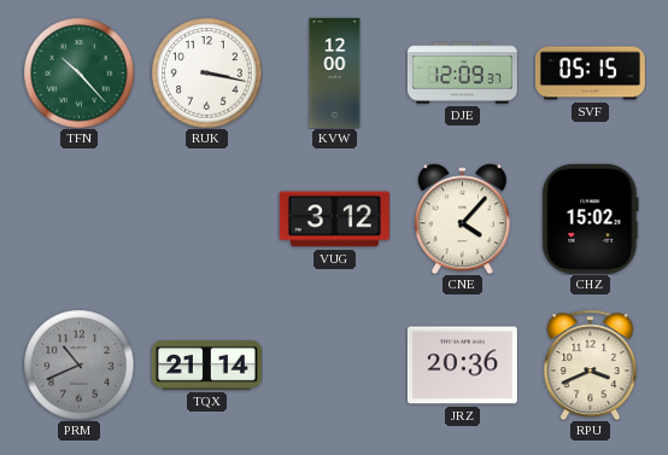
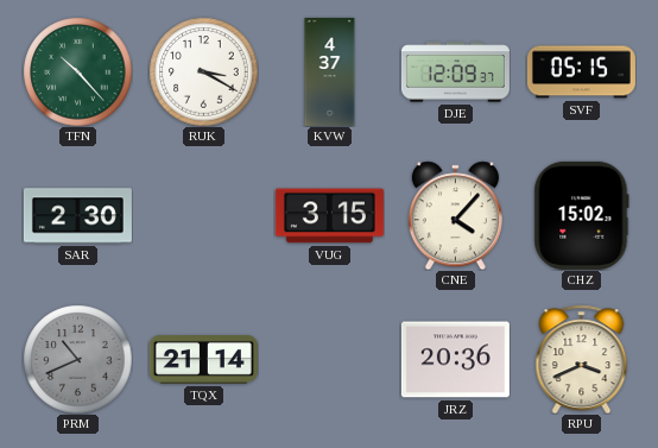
RUK: 3:17 -> 3:20 (203, 71)
KVW: 12:00 -> 4:37 (330, 71)
SAR: none -> 2:30 (77, 216)
VUG: 3:12 -> 3:15 (329, 216)
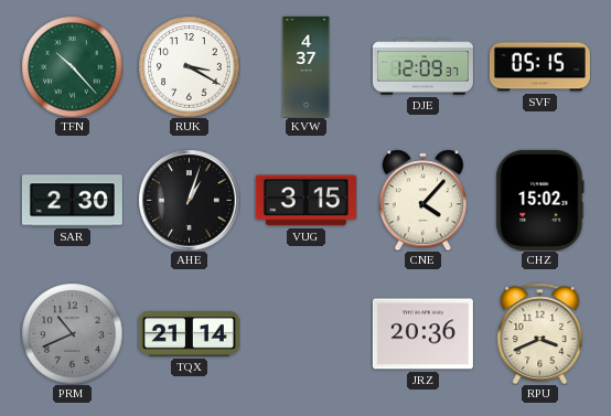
AHE: none -> 1:03 (189, 200)
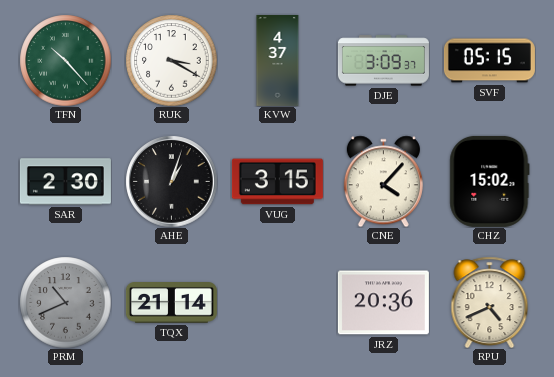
DJE: 12:09 -> 3:09 (383, 61)
RPU: 3:41 -> 4:41 (490, 302)
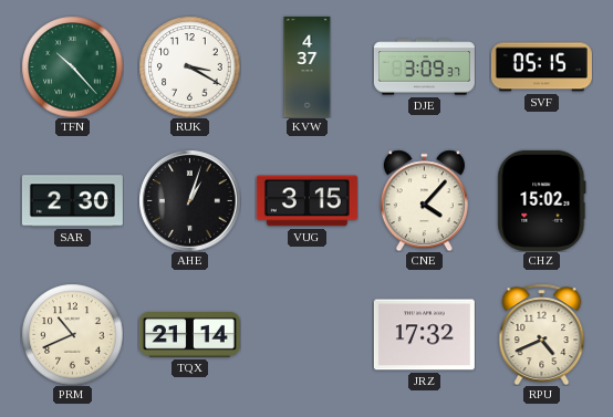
PRM dial: grey -> cream (72, 334)
JRZ: 20:36 -> 17:32 (424, 335)
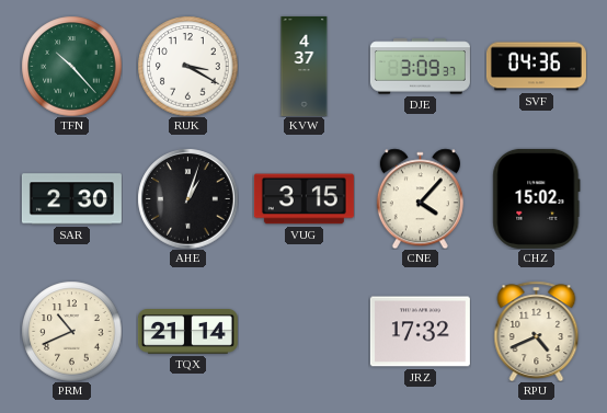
SVF: 05:15 -> 04:36 (536, 67)
